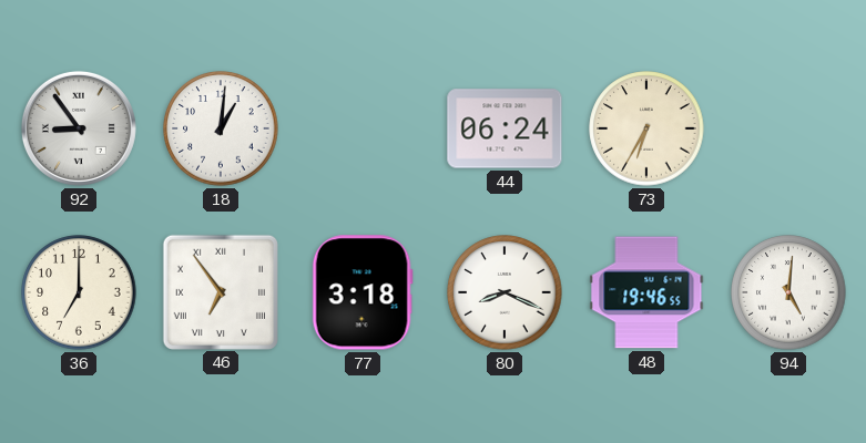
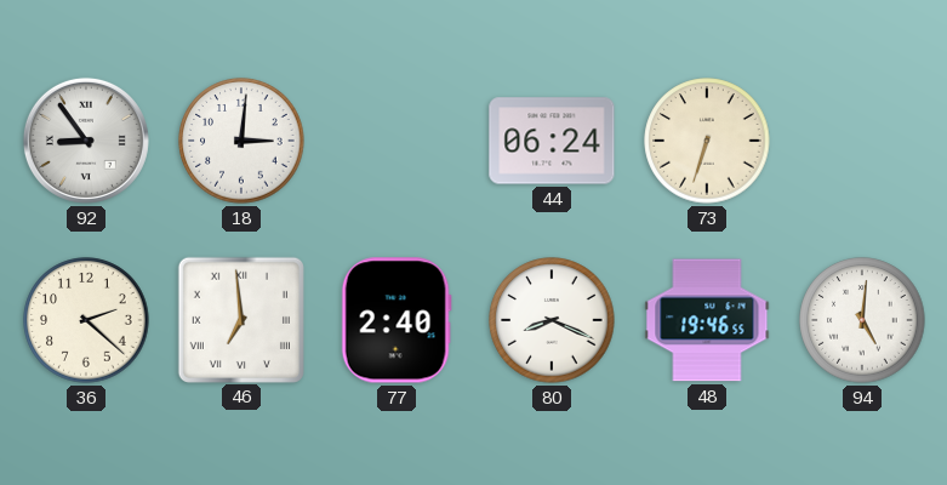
18: 1:01 -> 3:01 (241, 141)
73: 6:35 -> 6:33 (707, 141)
36: 7:00 -> 2:22 (86, 320)
46: 6:54 -> 6:59 (240, 319)
77: 3:18 -> 2:40 (397, 320)
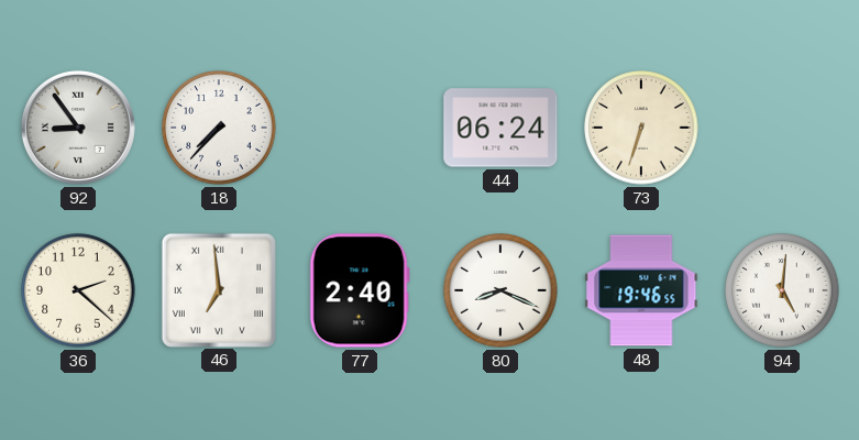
18: 3:01 -> 7:37 (219, 128)
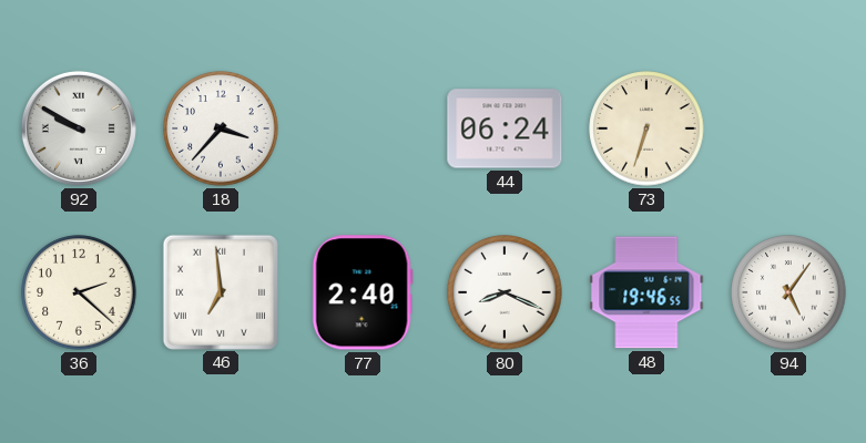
92: 8:54 -> 9:50 (79, 128)
18: 7:37 -> 3:37 (221, 128)
94: 5:01 -> 5:06 (788, 292)
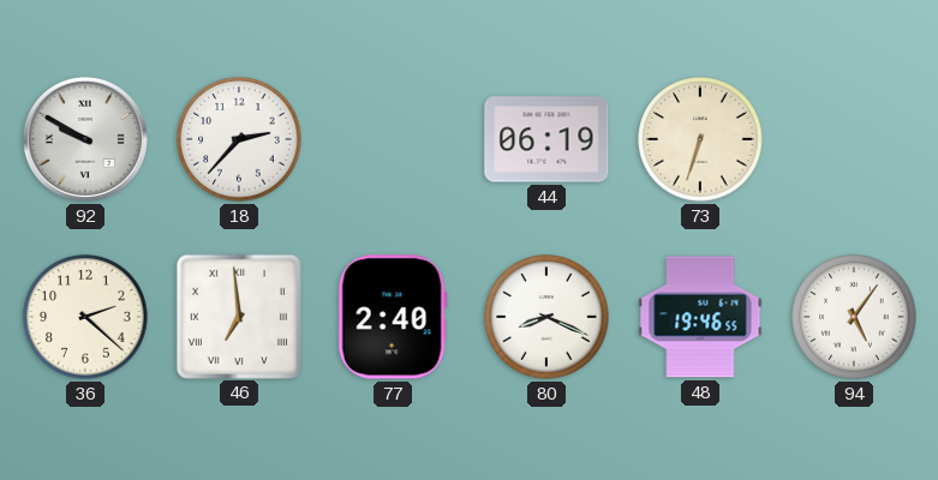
18: 3:37 -> 2:37 (239, 139)
44: 06:24 -> 06:19 (546, 139)
